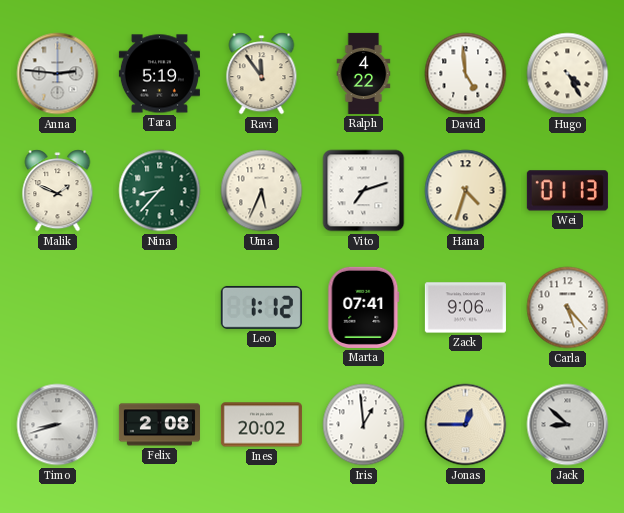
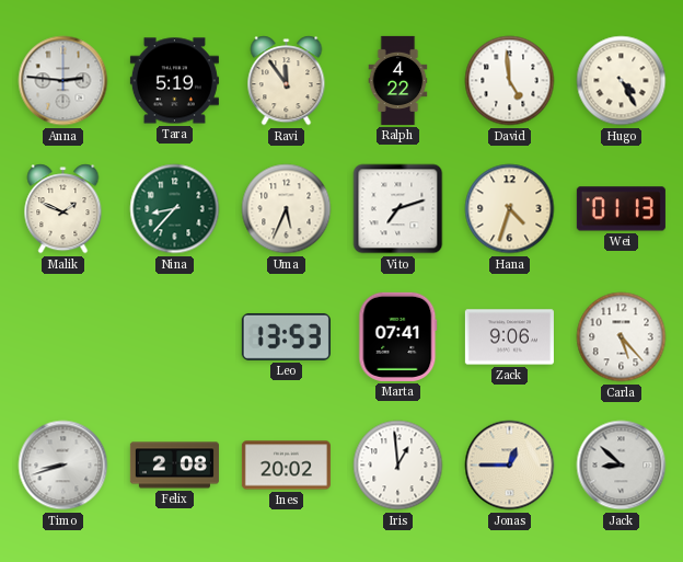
Leo: 1:12 -> 13:53 (286, 336)
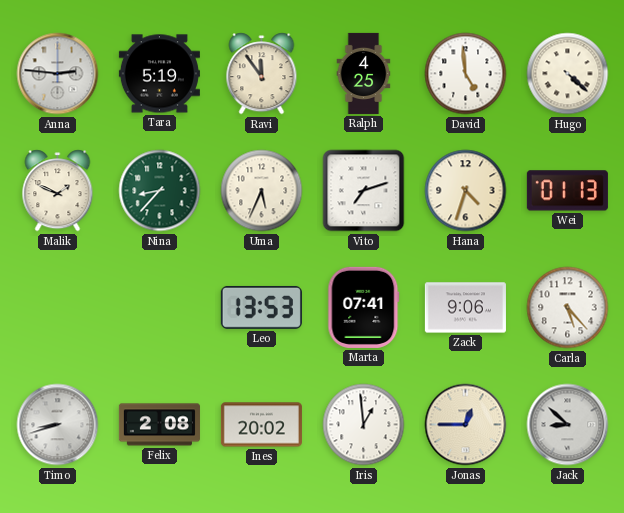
Ralph: 4:22 -> 4:25 (364, 73)
Hugo: 4:25 -> 4:22 (568, 74)
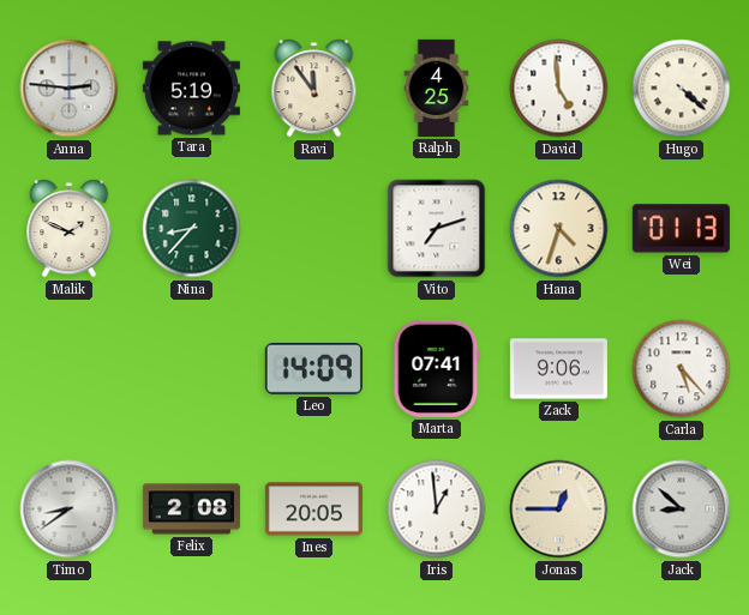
Uma: 5:34 -> none (262, 191)
Leo: 13:53 -> 14:09 (313, 368)
Timo: 8:42 -> 8:39 (70, 510)
Ines: 20:02 -> 20:05 (313, 510)
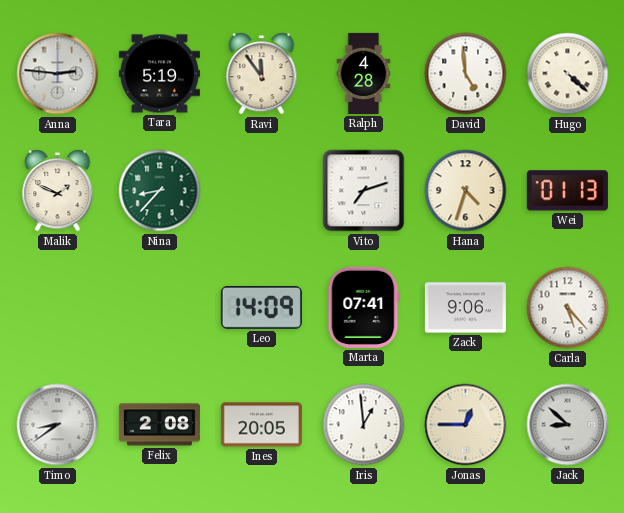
Ralph: 4:25 -> 4:28 (364, 73)
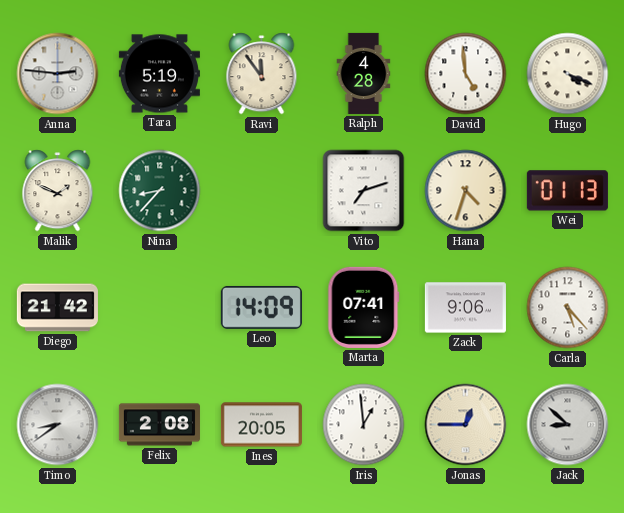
Hugo: 4:22 -> 4:19 (568, 74)
Diego: none -> 21:42 (57, 308)
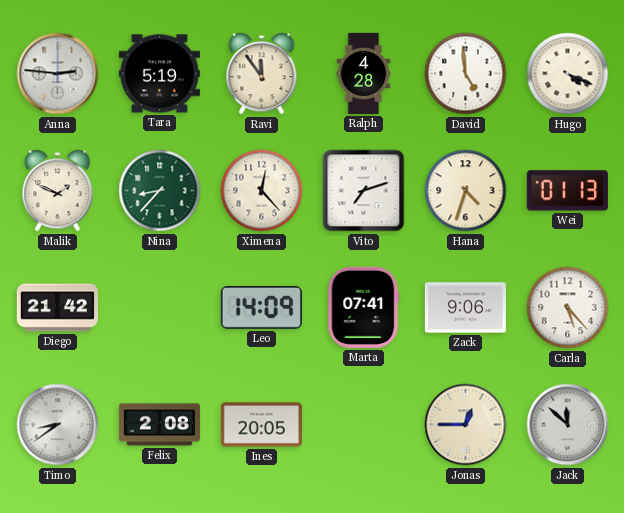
Ximena: none -> 12:23 (262, 191)
Iris: 12:59 -> none (364, 425)
Jack: 8:52 -> 11:52 (568, 425)
